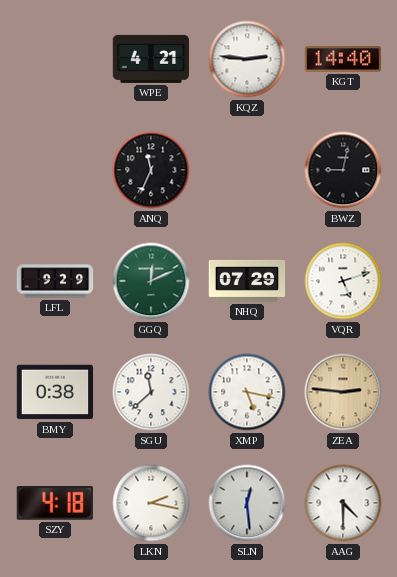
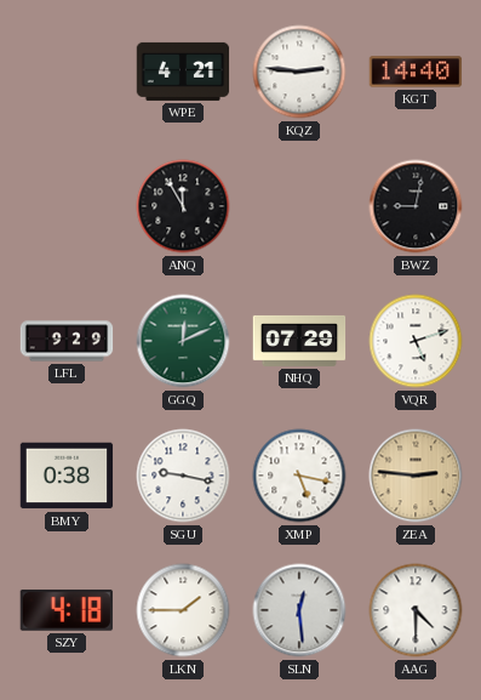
ANQ: 11:34 -> 11:55 (183, 206)
SGU: 11:38 -> 9:17 (183, 476)
LKN: 2:17 -> 1:45 (183, 610)
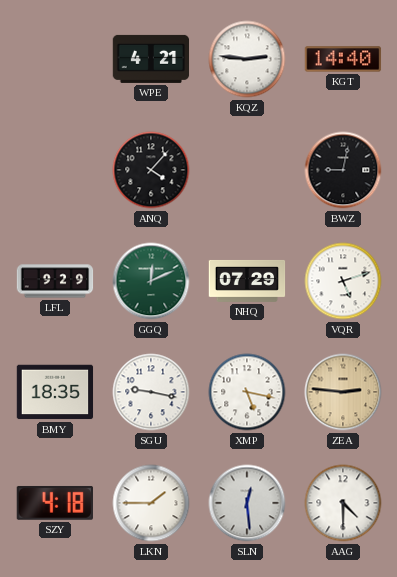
ANQ: 11:55 -> 4:07 (151, 170)
BMY: 0:38 -> 18:35 (55, 392)
